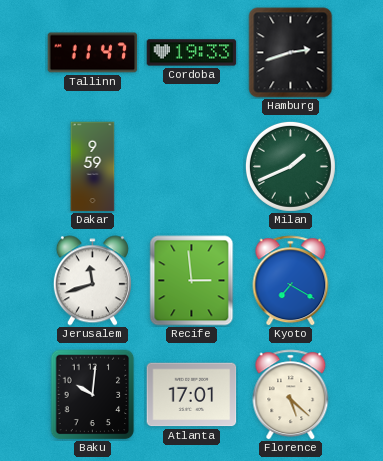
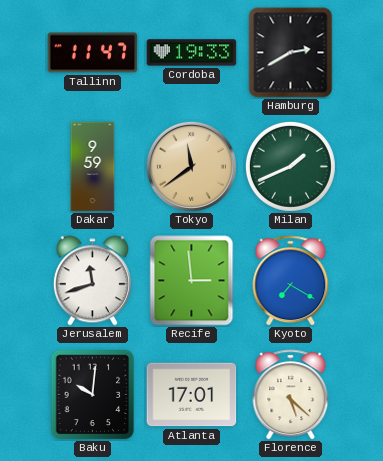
Hamburg: 2:42 -> 2:40 (291, 53)
Tokyo: none -> 11:39 (191, 166)
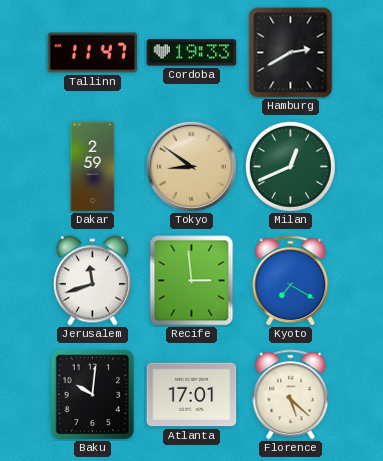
Dakar: 9:59 -> 2:59 (93, 167)
Tokyo: 11:39 -> 8:51 (191, 166)
Milan: 1:41 -> 12:41 (290, 166)
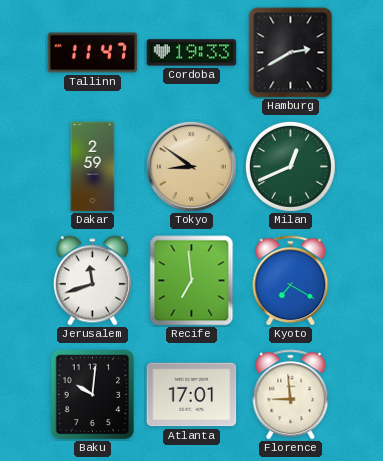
Recife: 2:59 -> 6:59 (192, 281)
Florence: 5:22 -> 8:59 (291, 395)
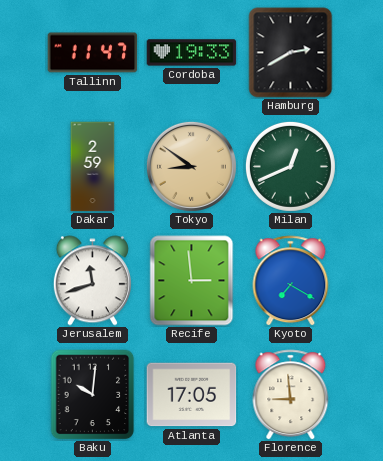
Recife: 6:59 -> 2:59 (192, 281)
Atlanta: 17:01 -> 17:05 (192, 395)
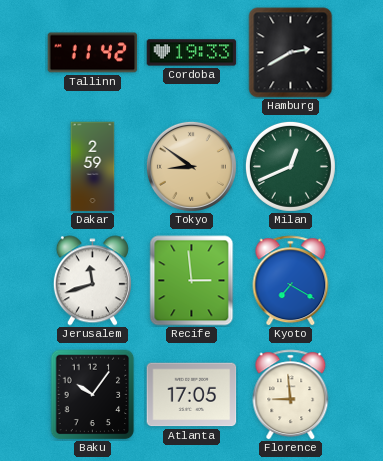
Tallinn: 11:47 -> 11:42 (93, 53)
Baku: 10:01 -> 10:06 (93, 395)
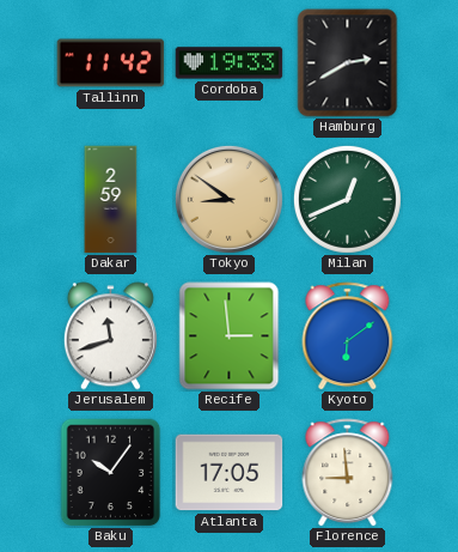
Kyoto: 7:20 -> 6:09 (348, 336)
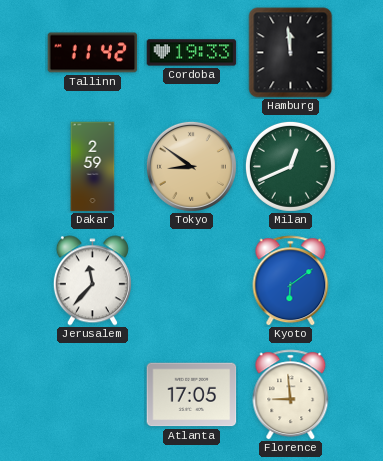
Hamburg: 2:40 -> 11:59 (291, 53)
Jerusalem: 11:42 -> 11:37 (92, 281)
Recife: 2:59 -> none (230, 336)
Baku: 10:06 -> none (111, 473)
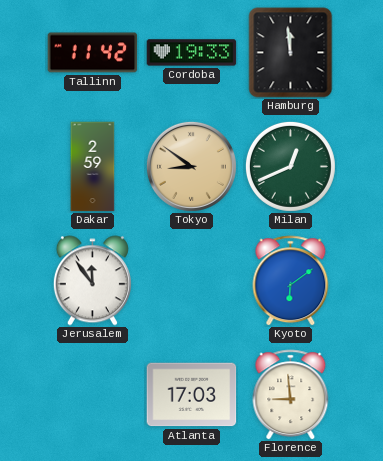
Jerusalem: 11:37 -> 11:54 (92, 281)
Atlanta: 17:05 -> 17:03 (192, 395)
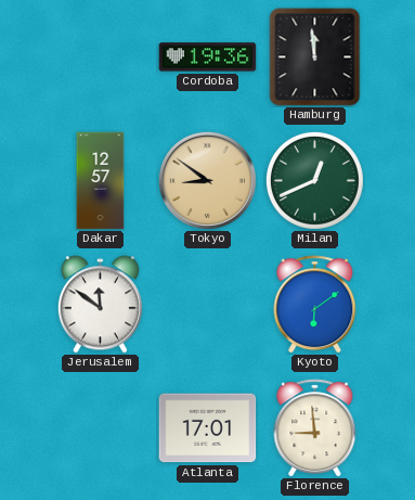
Tallinn: 11:42 -> none (93, 53)
Cordoba: 19:33 -> 19:36 (208, 57)
Dakar: 2:59 -> 12:57 (101, 181)
Jerusalem: 11:54 -> 11:51 (100, 305)
Atlanta: 17:03 -> 17:01 (208, 428)
